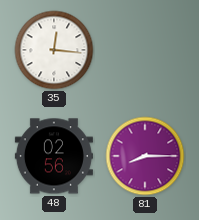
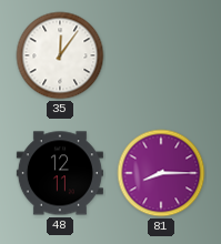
35: 12:16 -> 12:06 (60, 55)
48: 02:56 -> 12:11 (60, 173)
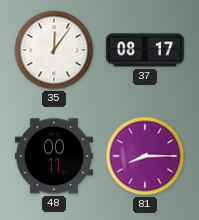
37: none -> 08:17 (145, 50)
48: 12:11 -> 00:11 (54, 156)
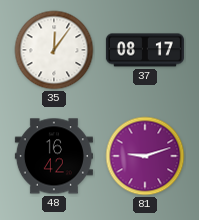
48: 00:11 -> 16:42 (54, 156)
81: 8:15 -> 9:12 (145, 156)
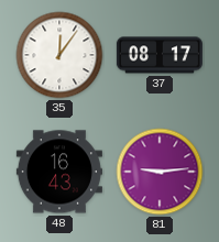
48: 16:42 -> 16:43 (59, 172)
81: 9:12 -> 9:14 (160, 172)
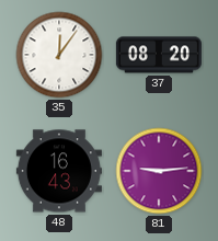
37: 08:17 -> 08:20 (159, 55)
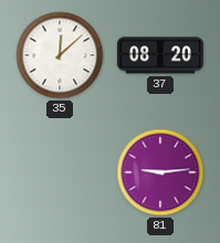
35: 12:06 -> 12:08 (60, 55)
48: 16:43 -> none (59, 171)
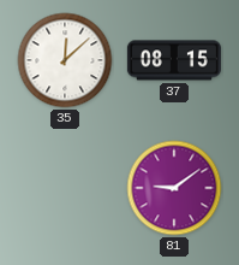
37: 08:20 -> 08:15 (174, 60)
81: 9:14 -> 9:09 (174, 188)
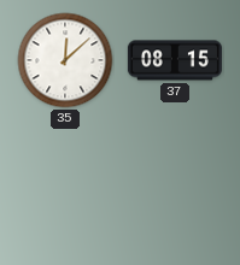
81: 9:09 -> none (174, 188)
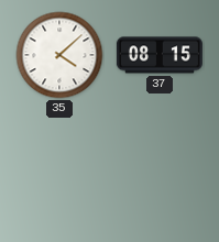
35: 12:08 -> 4:08 (59, 55)
